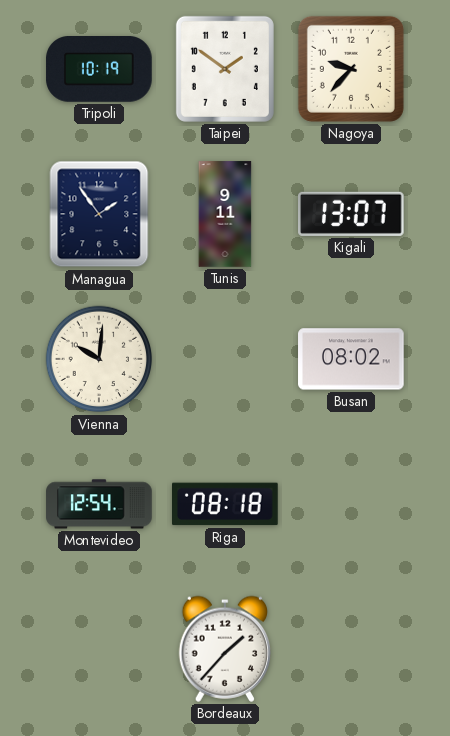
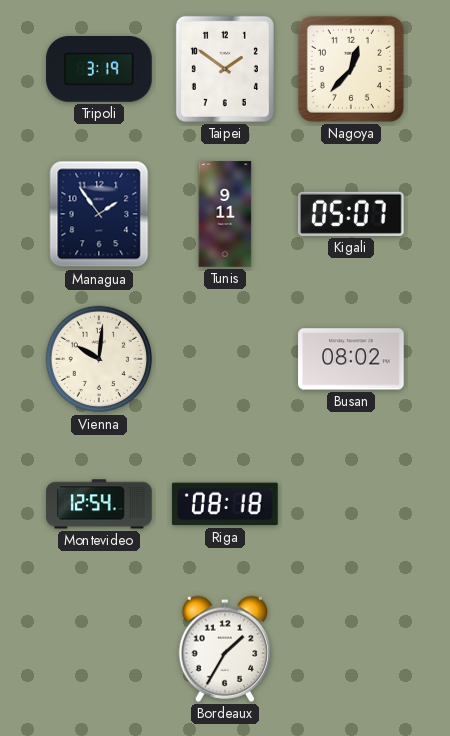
Tripoli: 10:19 -> 3:19 (99, 70)
Nagoya: 9:37 -> 12:37 (351, 69)
Kigali: 13:07 -> 05:07 (352, 214)
Bordeaux: 1:37 -> 1:35 (224, 649)
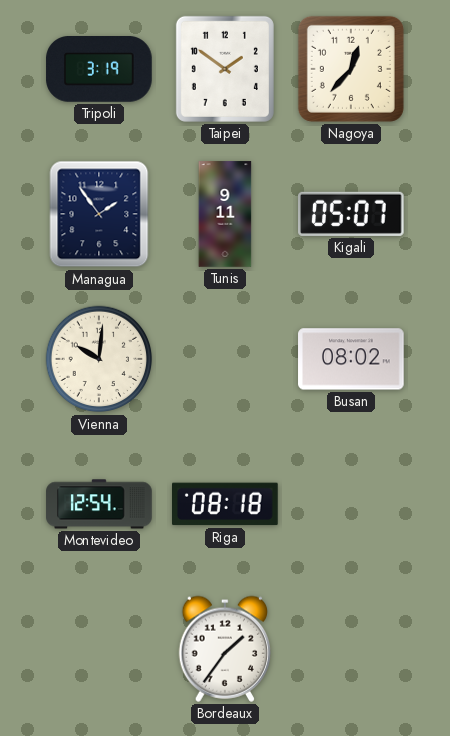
Bordeaux: 1:35 -> 1:36 (224, 649)
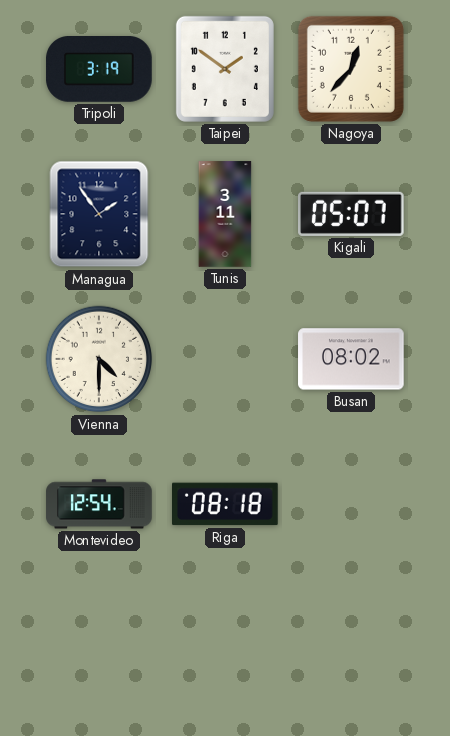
Tunis: 9:11 -> 3:11 (225, 214)
Vienna: 10:01 -> 4:30 (99, 359)
Bordeaux: 1:36 -> none (224, 649)
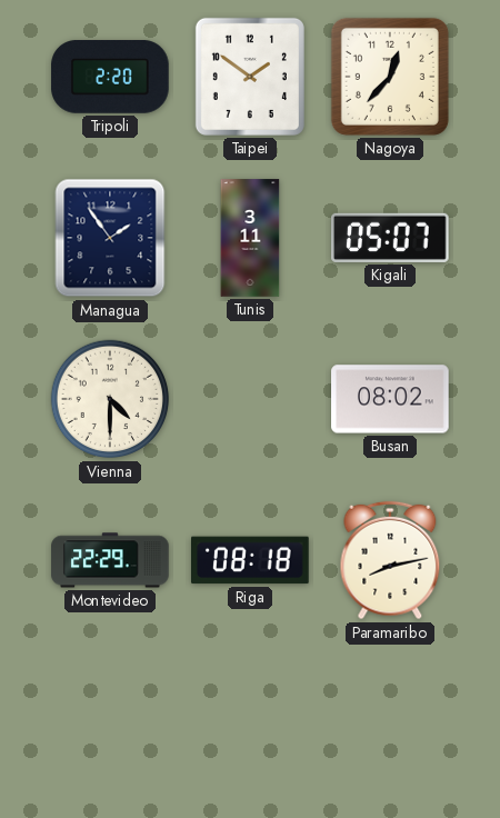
Tripoli: 3:19 -> 2:20 (110, 78)
Montevideo: 12:54 -> 22:29 (110, 560)
Paramaribo: none -> 8:13 (390, 560)
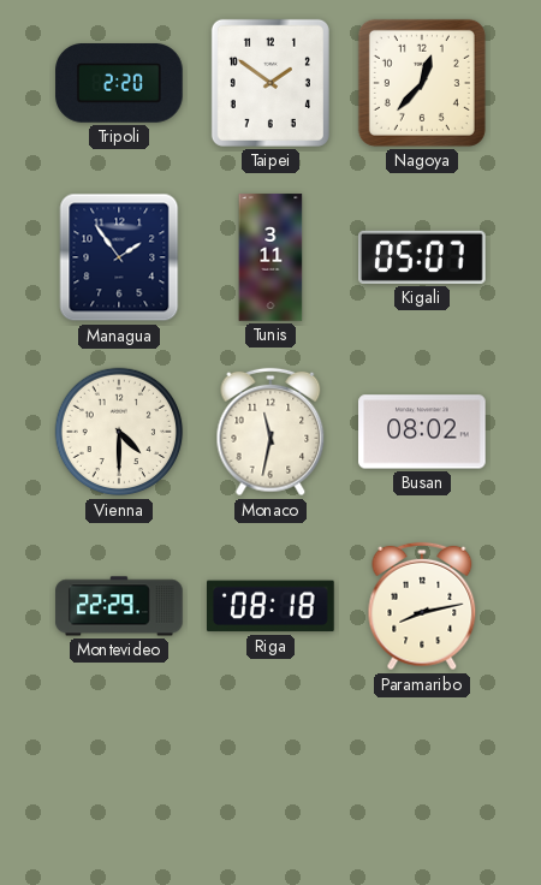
Monaco: none -> 11:32 (270, 432)
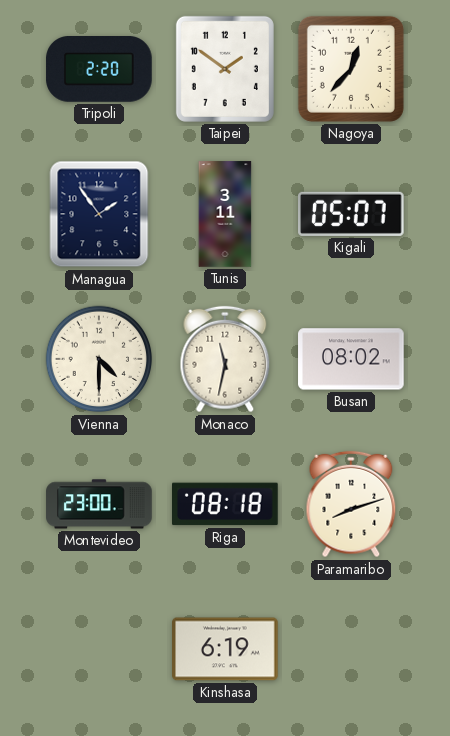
Montevideo: 22:29 -> 23:00 (99, 504)
Paramaribo: 8:13 -> 8:12 (351, 504)
Kinshasa: none -> 6:19 (225, 649)
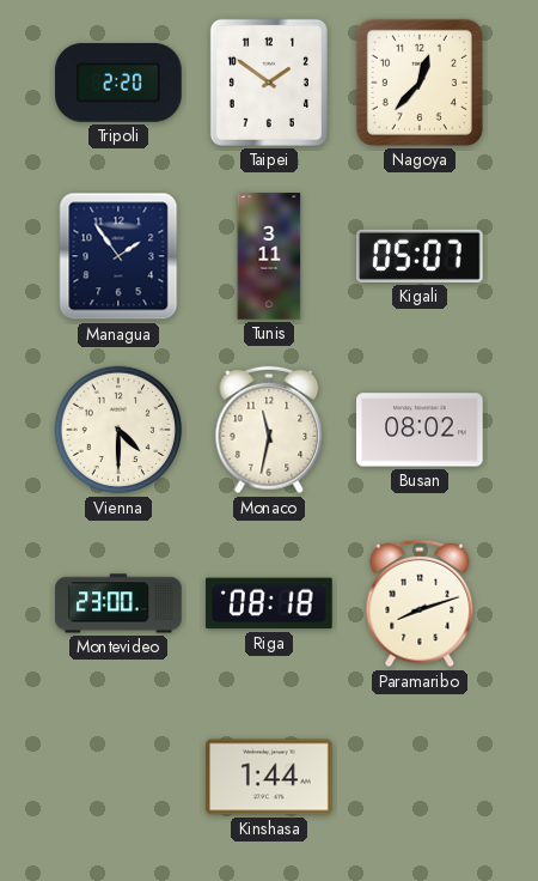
Kinshasa: 6:19 -> 1:44 (269, 777)
